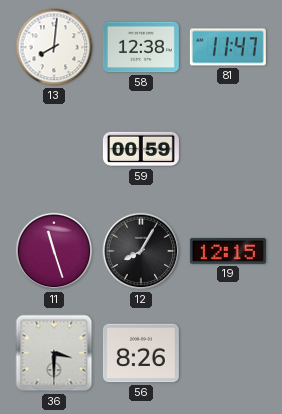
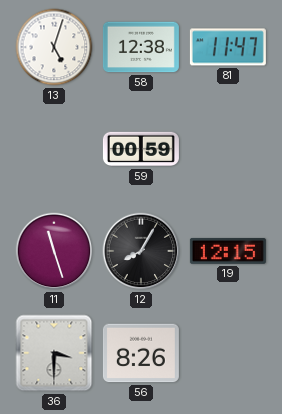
13: 8:01 -> 5:03 (54, 47)
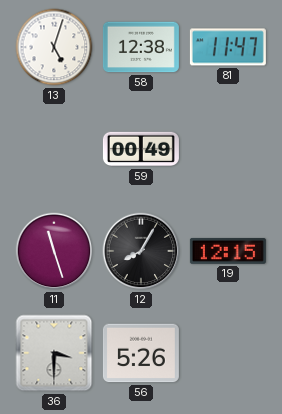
59: 00:59 -> 00:49 (141, 149)
56: 8:26 -> 5:26 (141, 353)
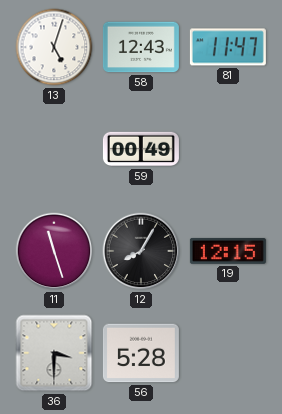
58: 12:38 -> 12:43 (141, 47)
56: 5:26 -> 5:28 (141, 353)
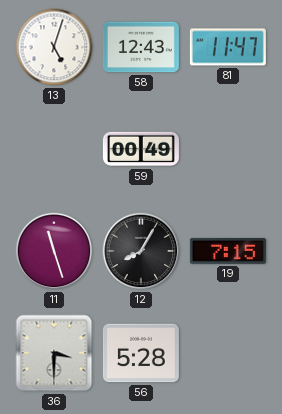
19: 12:15 -> 7:15 (228, 251)
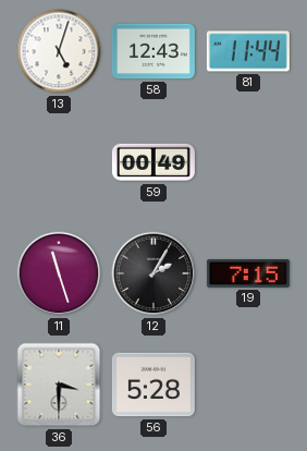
81: 11:47 -> 11:44 (248, 51)
12: 8:05 -> 2:05 (153, 273)
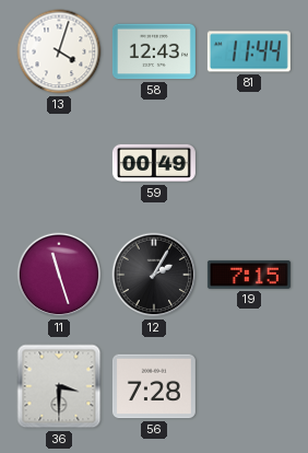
13: 5:03 -> 4:03 (59, 51)
56: 5:28 -> 7:28 (154, 386)
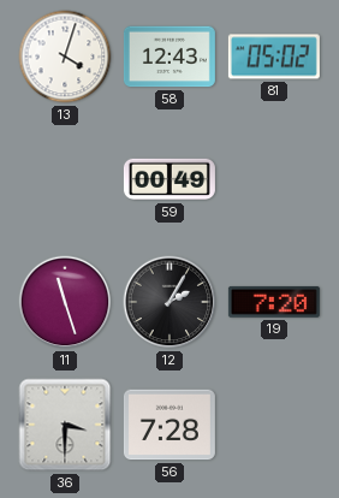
81: 11:44 -> 05:02 (274, 57)
19: 7:15 -> 7:20 (274, 302)
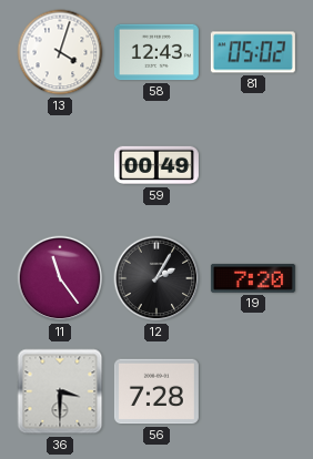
11: 11:27 -> 11:24 (60, 278)
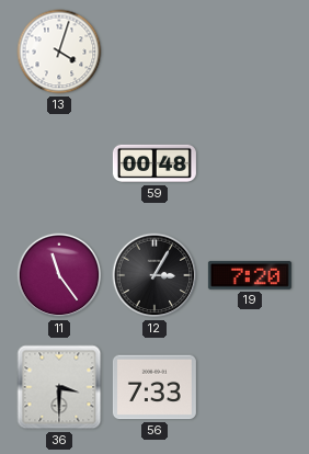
58: 12:43 -> none (156, 52)
81: 05:02 -> none (253, 52)
59: 00:49 -> 00:48 (154, 163)
12: 2:05 -> 3:05 (154, 275)
56: 7:28 -> 7:33 (154, 387)
